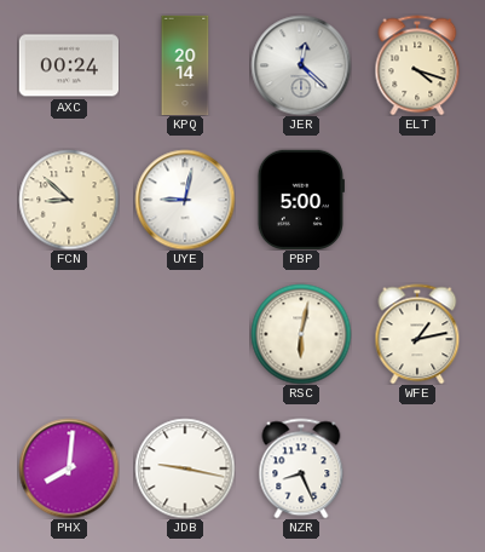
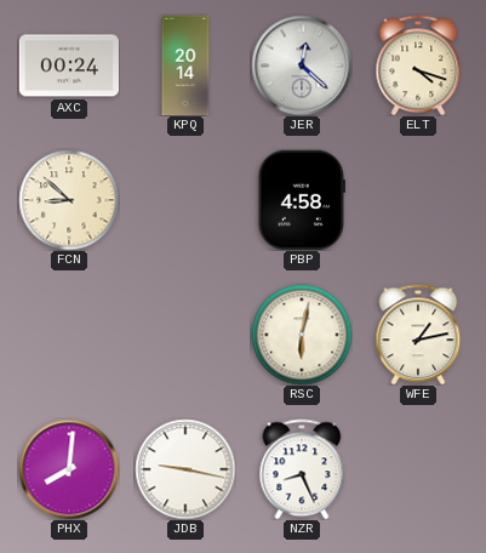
UYE: 9:02 -> none (185, 200)
PBP: 5:00 -> 4:58 (302, 199)
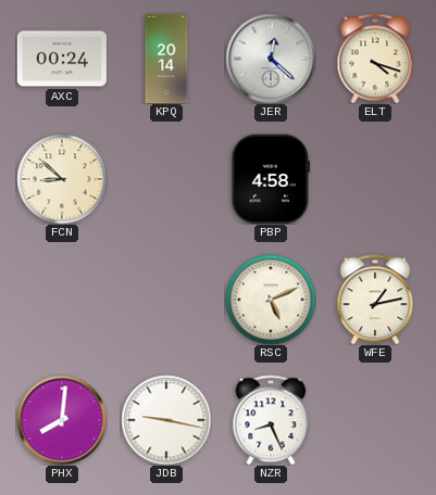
RSC: 6:02 -> 5:11 (271, 300)
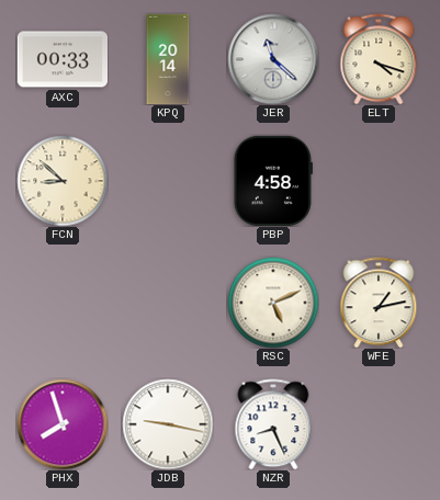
AXC: 00:24 -> 00:33 (61, 59)
JER: 12:22 -> 11:22 (273, 59)
PHX: 8:01 -> 7:57 (63, 424)
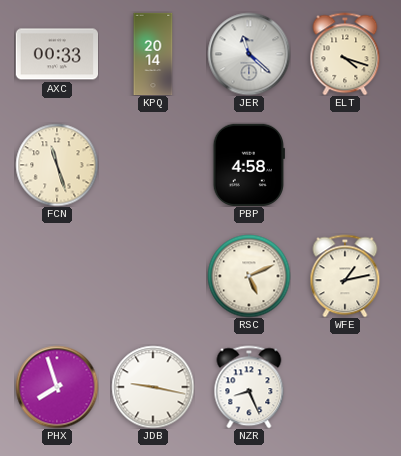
FCN: 8:52 -> 11:27 (57, 165)
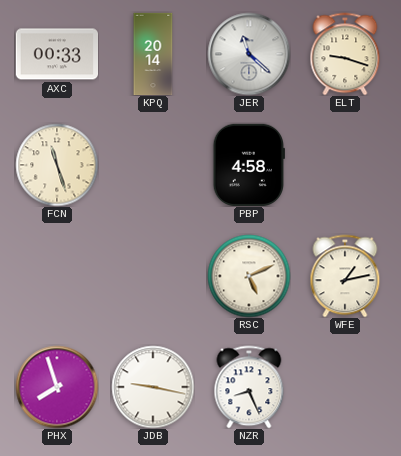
ELT: 4:18 -> 9:18 (345, 54)
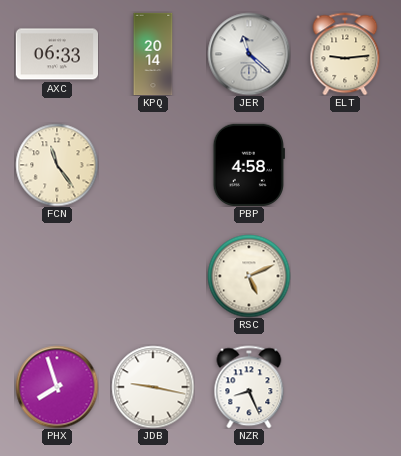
AXC: 00:33 -> 06:33 (56, 54)
ELT: 9:18 -> 9:14 (345, 54)
FCN: 11:27 -> 11:24 (57, 165)
WFE: 1:13 -> none (345, 276)
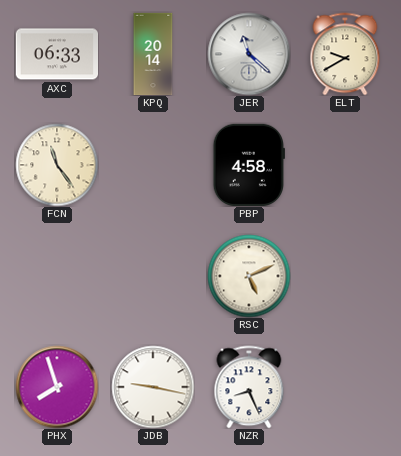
ELT: 9:14 -> 9:40 (345, 54)
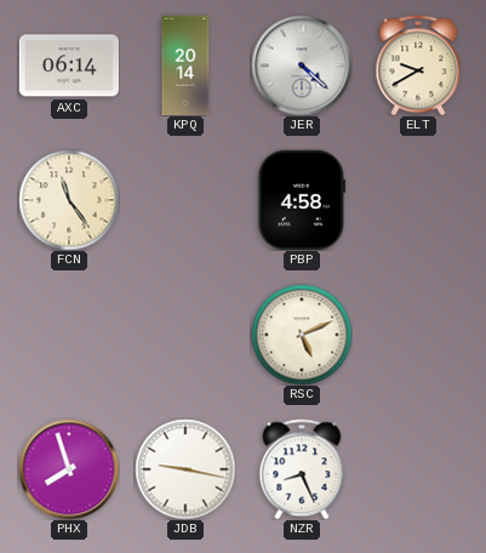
AXC: 06:33 -> 06:14 (68, 65)
JER: 11:22 -> 4:22 (302, 65)
